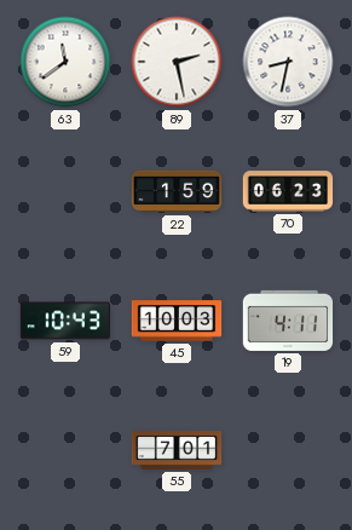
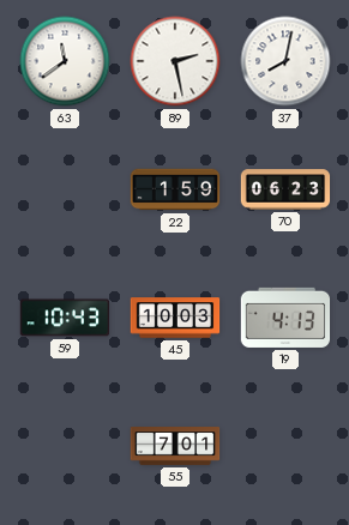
37: 8:32 -> 8:02 (285, 61)
19: 4:11 -> 4:13 (285, 318)
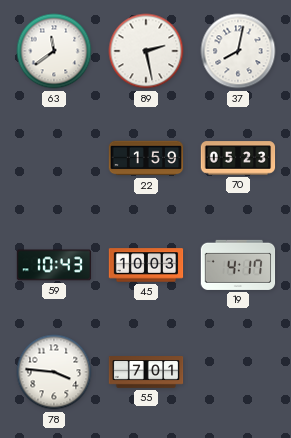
70: 06:23 -> 05:23 (238, 158)
19: 4:13 -> 4:17 (238, 265)
78: none -> 3:46 (54, 372)
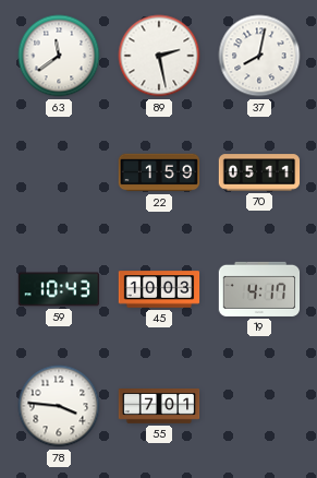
70: 05:23 -> 05:11 (259, 172)
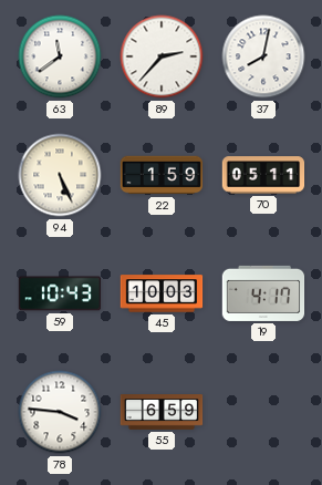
89: 2:28 -> 2:37 (162, 56)
94: none -> 5:26 (60, 175)
55: 7:01 -> 6:59 (162, 412)
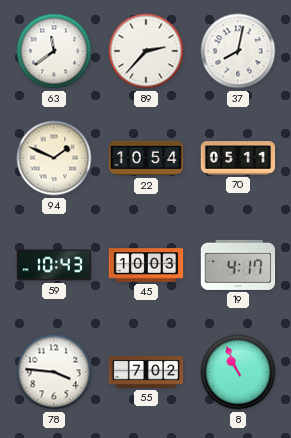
94: 5:26 -> 1:49 (54, 158)
22: 1:59 -> 10:54 (146, 158)
55: 6:59 -> 7:02 (146, 372)
8: none -> 10:56 (238, 372)
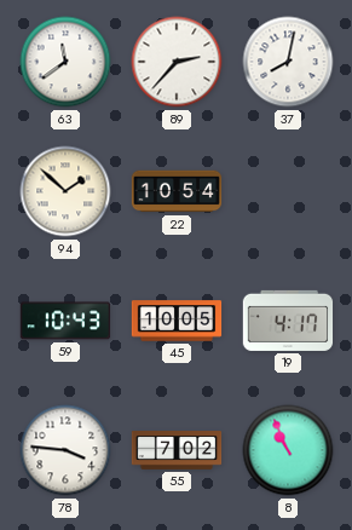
94: 1:49 -> 1:52 (65, 191)
70: 05:11 -> none (238, 158)
45: 10:03 -> 10:05 (177, 321)
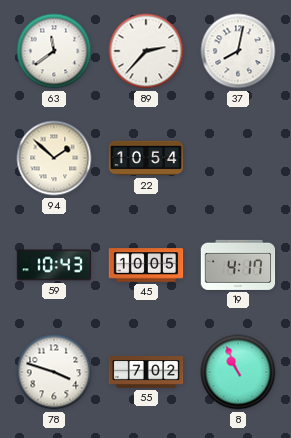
78: 3:46 -> 3:48 (54, 372)
